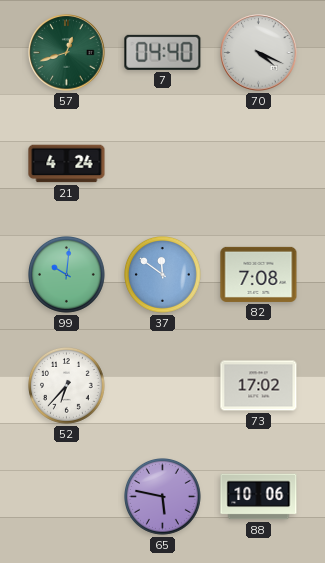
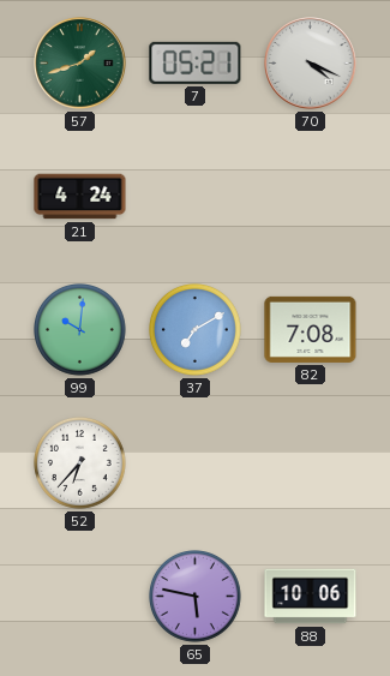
57: 12:42 -> 1:42 (80, 64)
7: 04:40 -> 05:21 (196, 62)
37: 11:51 -> 7:10 (196, 330)
73: 17:02 -> none (259, 386)
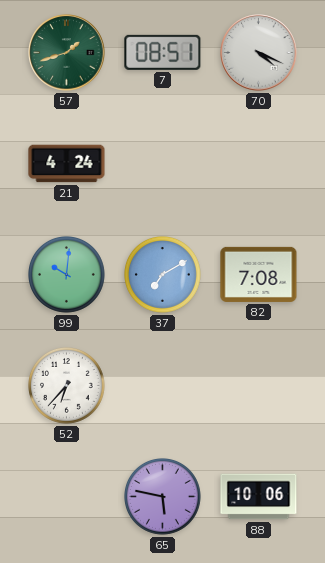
7: 05:21 -> 08:51 (163, 52)
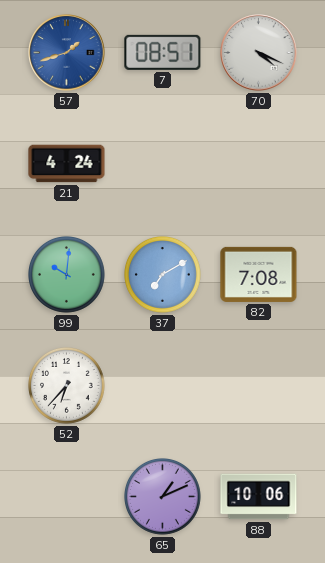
57 dial: green -> blue (67, 53)
65: 5:47 -> 1:11 (163, 497)
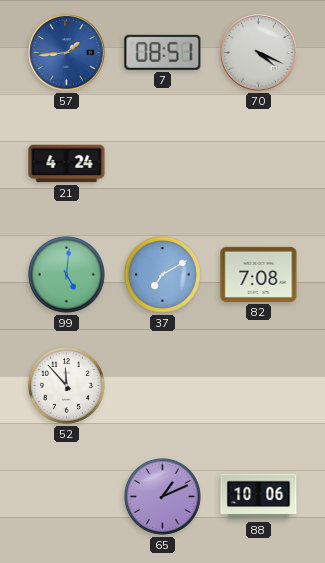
57: 1:42 -> 1:44 (67, 53)
99: 10:01 -> 5:01 (67, 275)
52: 6:37 -> 11:53 (67, 386)
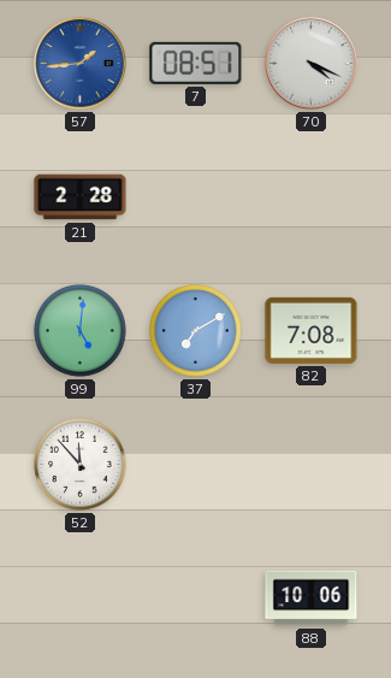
21: 4:24 -> 2:28 (81, 197)
65: 1:11 -> none (163, 497)
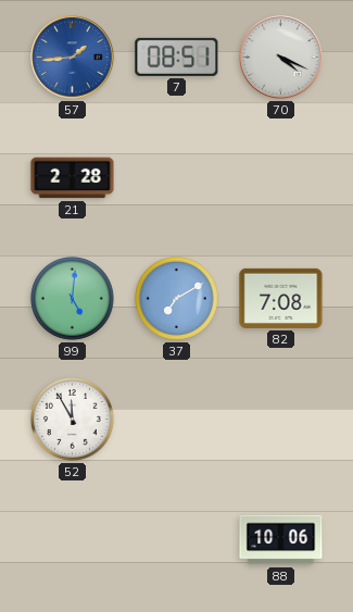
52: 11:53 -> 11:55 (73, 420)
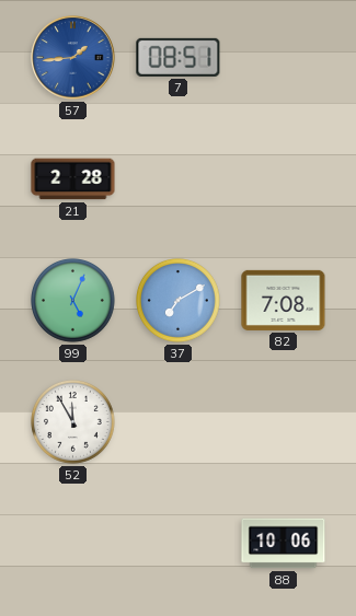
70: 4:19 -> none (281, 58)
99: 5:01 -> 5:04 (73, 301)
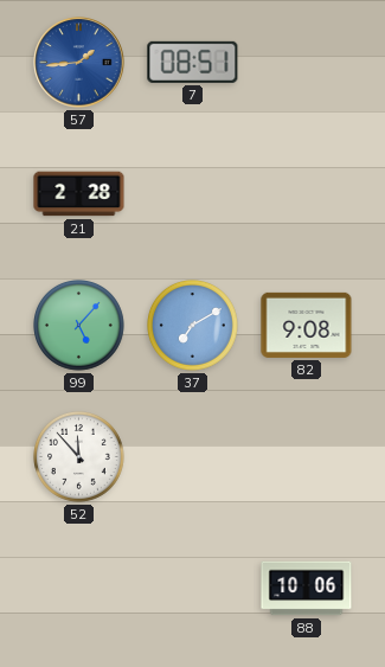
99: 5:04 -> 5:07 (79, 326)
82: 7:08 -> 9:08 (307, 325)
52: 11:55 -> 11:53 (79, 457)
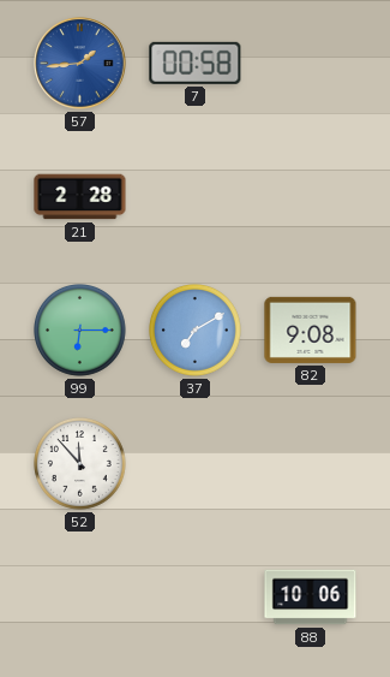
7: 08:51 -> 00:58 (196, 63)
99: 5:07 -> 6:15 (80, 331)
